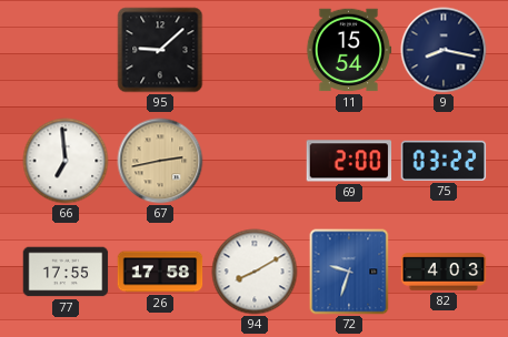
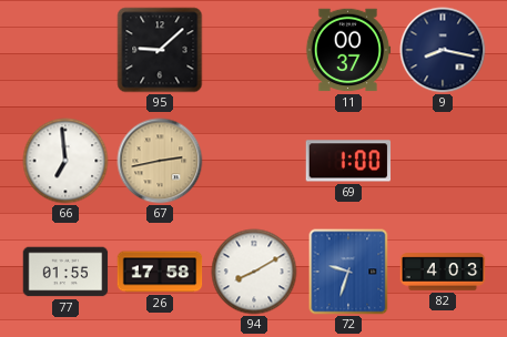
11: 15:54 -> 00:37 (348, 50)
69: 2:00 -> 1:00 (348, 161)
75: 03:22 -> none (444, 161)
77: 17:55 -> 01:55 (65, 272)
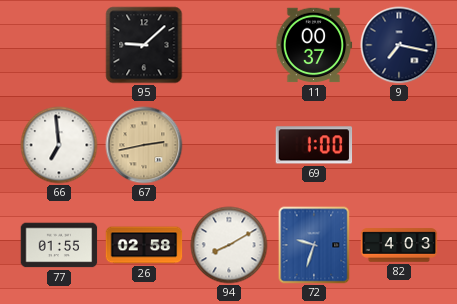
9: 8:17 -> 7:17 (399, 45)
26: 17:58 -> 02:58 (144, 245)
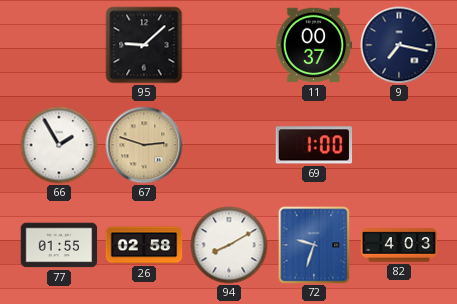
66: 6:59 -> 1:55 (59, 145)
67: 2:43 -> 2:48 (144, 145)
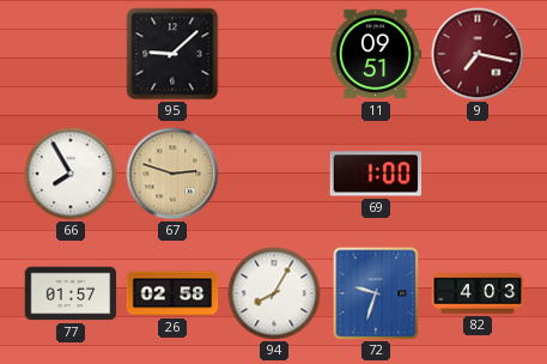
11: 00:37 -> 09:51 (376, 54)
9 dial: navy -> burgundy (478, 54)
66: 1:55 -> 7:55 (71, 174)
77: 01:55 -> 01:57 (71, 293)
94: 8:10 -> 8:05 (274, 293)
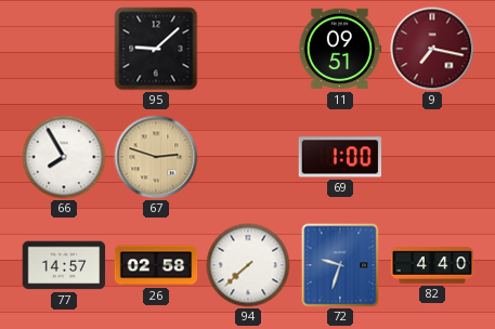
77: 01:57 -> 14:57 (64, 265)
94: 8:05 -> 7:38 (248, 265)
82: 4:03 -> 4:40 (432, 265)
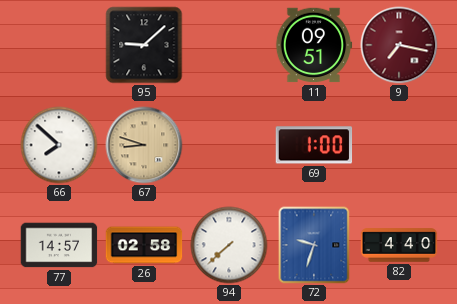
66: 7:55 -> 7:52 (59, 145)
67: 2:48 -> 8:48 (144, 145)
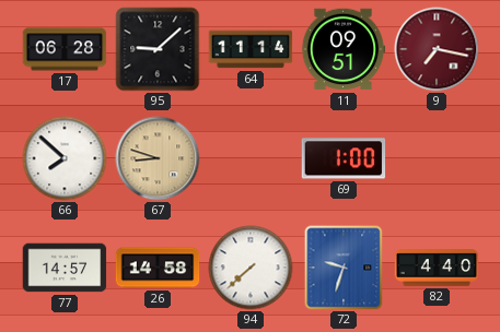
17: none -> 06:28 (65, 49)
64: none -> 11:14 (251, 49)
26: 02:58 -> 14:58 (158, 268)
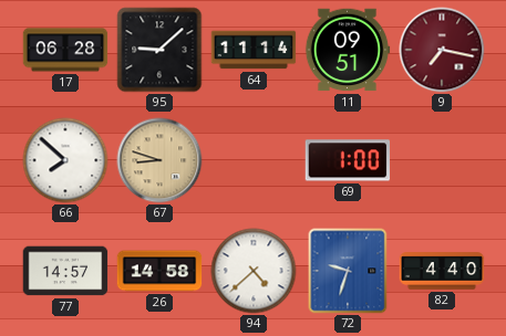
94: 7:38 -> 4:38 (254, 271)
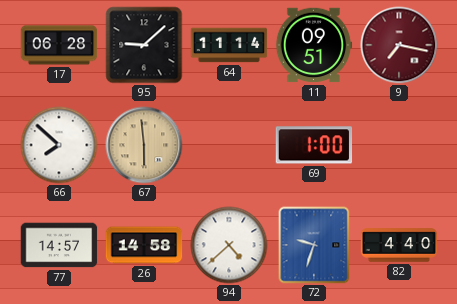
67: 8:48 -> 5:59 (144, 145)
